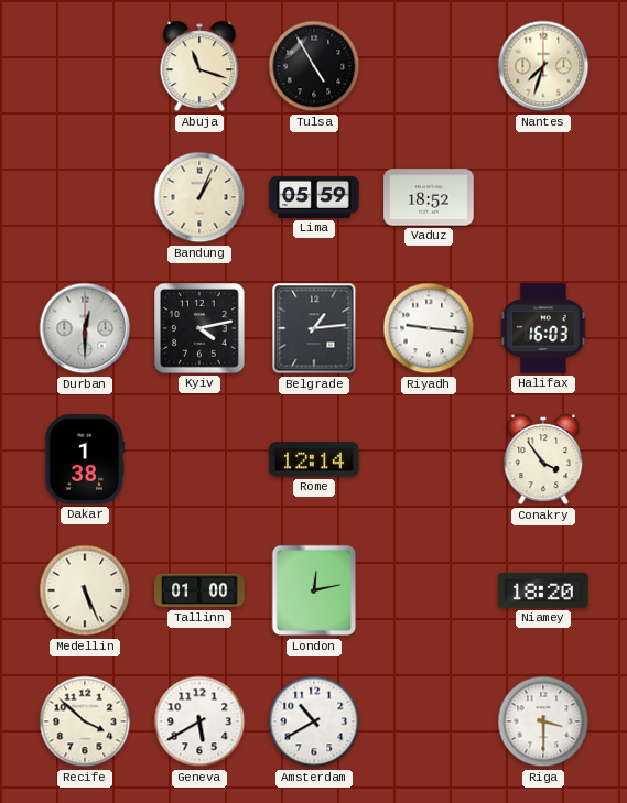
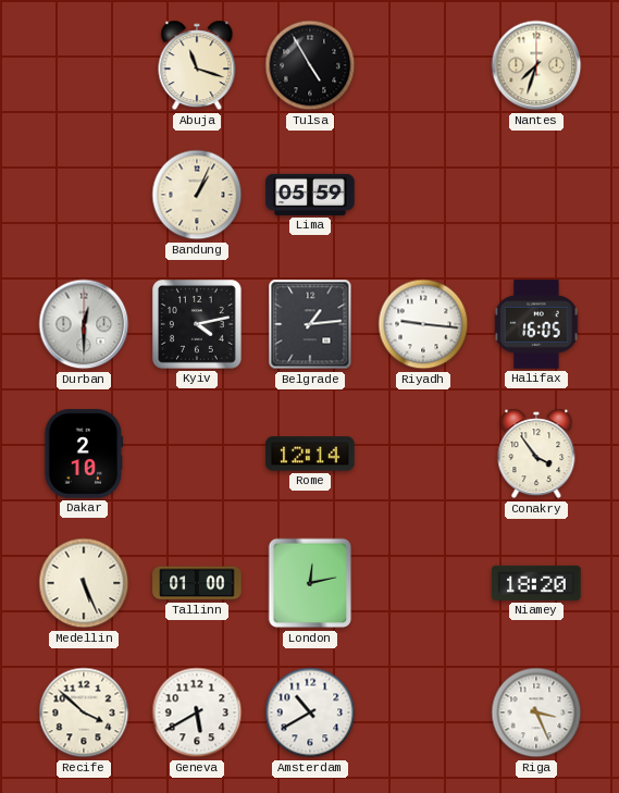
Vaduz: 18:52 -> none (429, 197)
Halifax: 16:03 -> 16:05 (536, 324)
Dakar: 1:38 -> 2:10 (84, 454)
Riga: 3:30 -> 3:26 (536, 713)
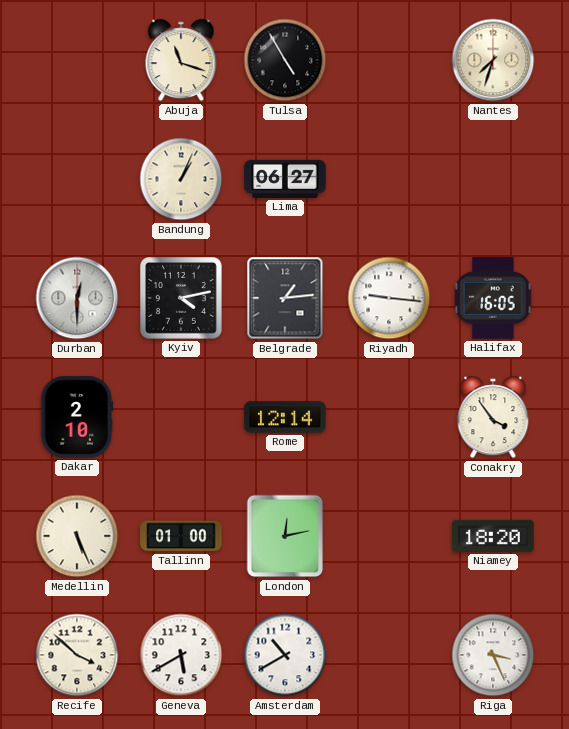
Lima: 05:59 -> 06:27 (285, 179)
